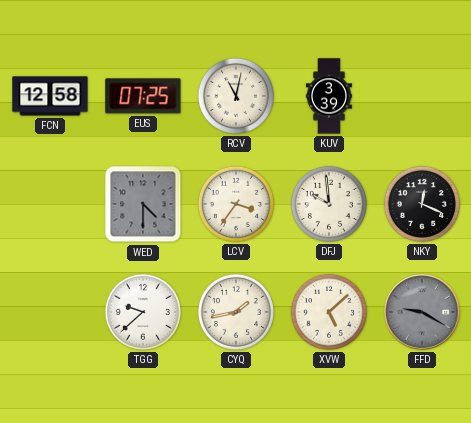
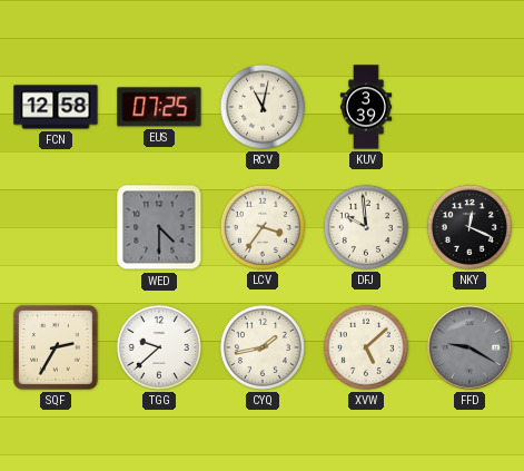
SQF: none -> 2:35 (56, 347)
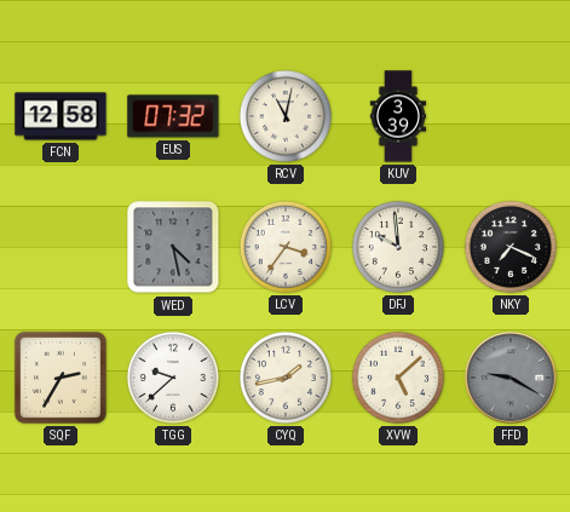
EUS: 07:25 -> 07:32 (173, 116)
WED: 4:30 -> 4:28 (173, 247)
NKY: 12:19 -> 7:19 (511, 247)
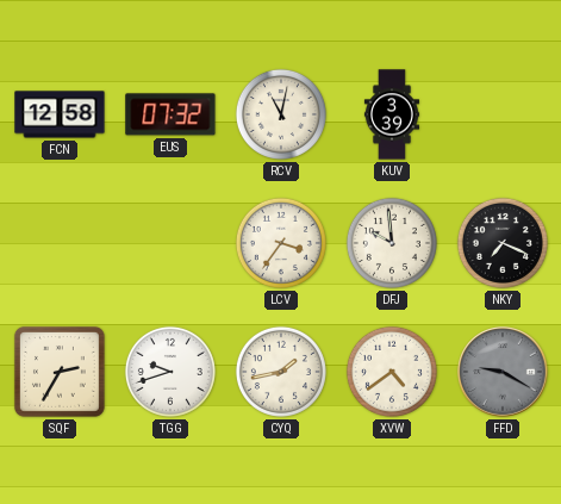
WED: 4:28 -> none (173, 247)
TGG: 9:38 -> 9:42 (170, 372)
XVW: 5:08 -> 4:39 (392, 372)
